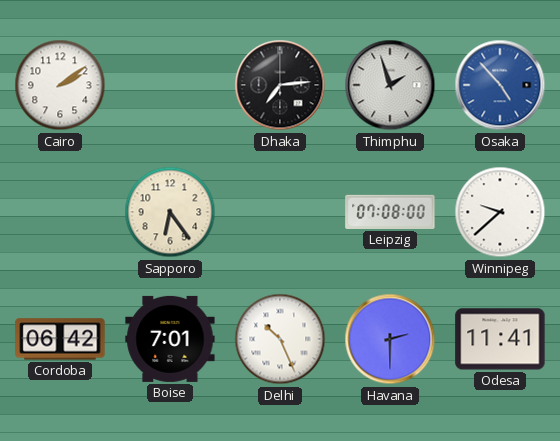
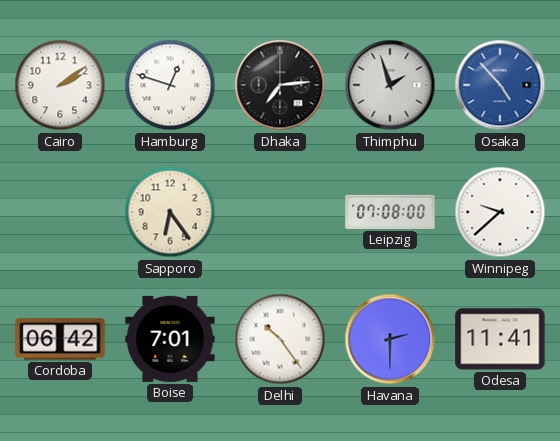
Hamburg: none -> 12:48 (170, 85)
Delhi: 10:26 -> 10:24 (280, 339)
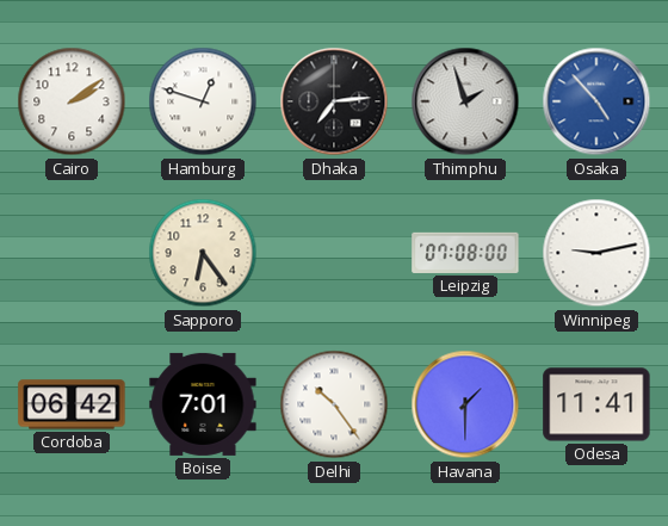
Winnipeg: 9:38 -> 9:13 (596, 253)
Havana: 2:30 -> 1:30 (465, 404)
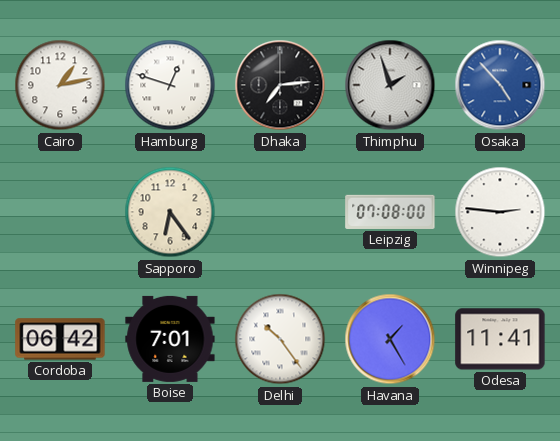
Cairo: 2:09 -> 1:13 (60, 85)
Winnipeg: 9:13 -> 2:46 (500, 212)
Havana: 1:30 -> 1:25 (390, 339)
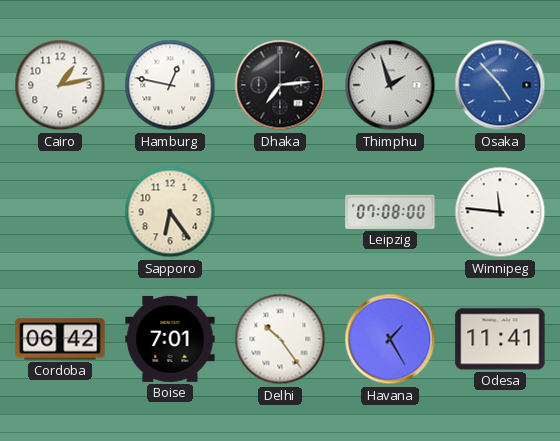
Hamburg: 12:48 -> 12:47 (170, 85)
Winnipeg: 2:46 -> 11:46 (500, 212)
